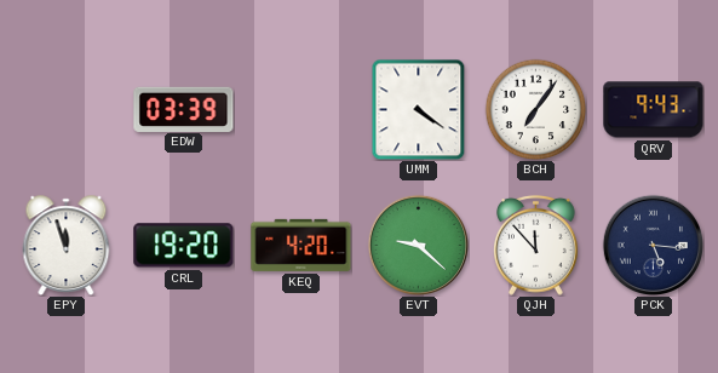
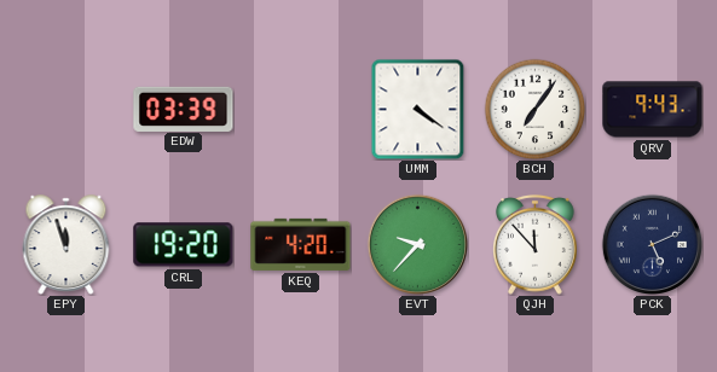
EVT: 9:22 -> 9:37 (417, 244)
PCK: 5:16 -> 5:11 (652, 244)
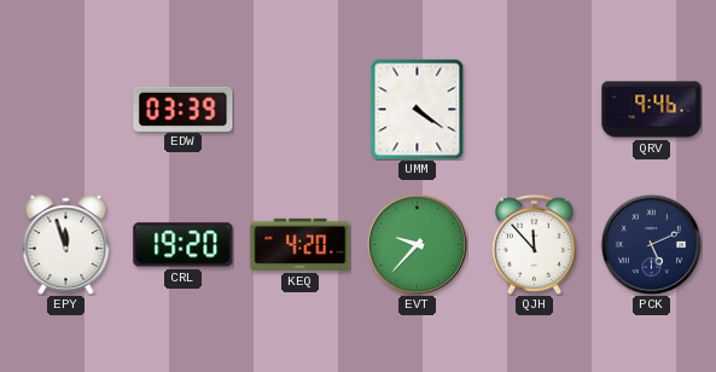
BCH: 7:06 -> none (534, 109)
QRV: 9:43 -> 9:46 (652, 110)
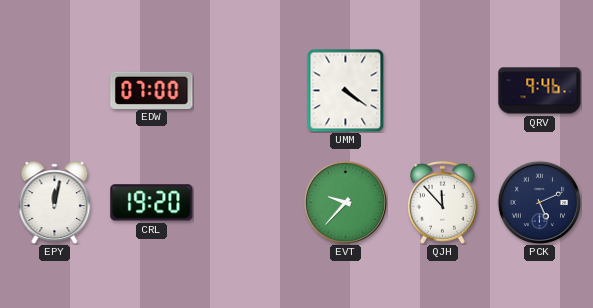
EDW: 03:39 -> 07:00 (152, 90)
EPY: 11:57 -> 12:02 (55, 202)
KEQ: 4:20 -> none (301, 244)
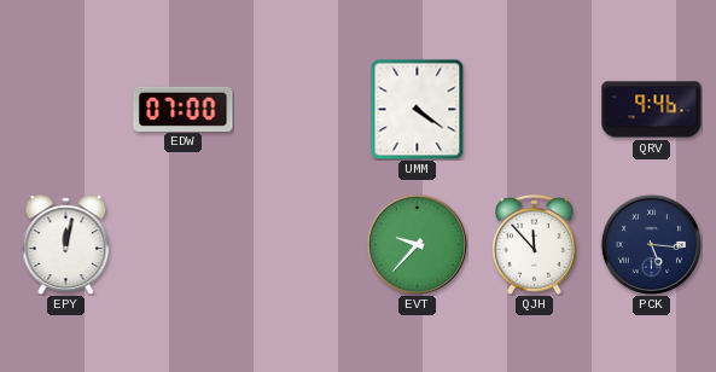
CRL: 19:20 -> none (152, 203)
PCK: 5:11 -> 5:16 (651, 244)
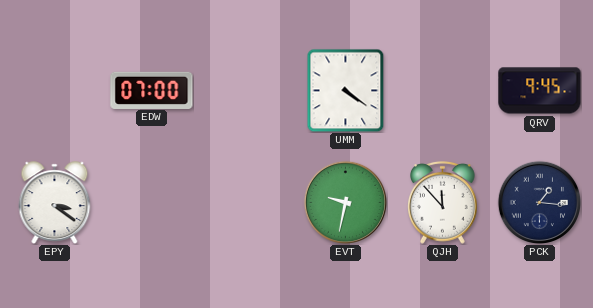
QRV: 9:46 -> 9:45 (540, 91)
EPY: 12:02 -> 3:21 (55, 202)
EVT: 9:37 -> 9:32 (345, 202)
PCK: 5:16 -> 1:16 (539, 202)
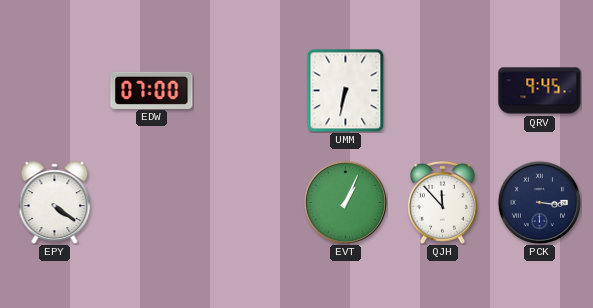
UMM: 4:21 -> 6:32 (346, 90)
EPY: 3:21 -> 4:21 (55, 202)
EVT: 9:32 -> 1:04 (345, 202)
PCK: 1:16 -> 3:16 (539, 202)
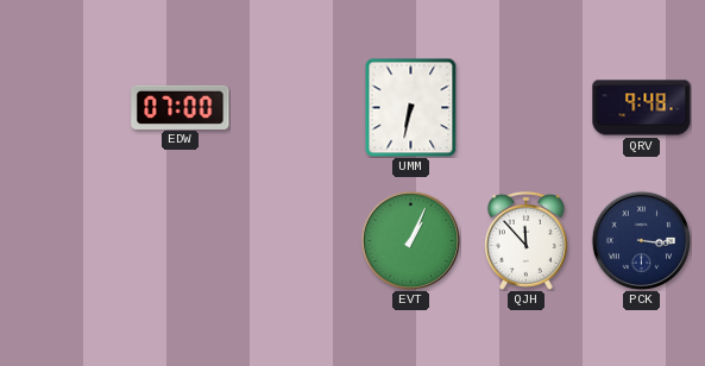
QRV: 9:45 -> 9:48 (642, 108)
EPY: 4:21 -> none (55, 202)
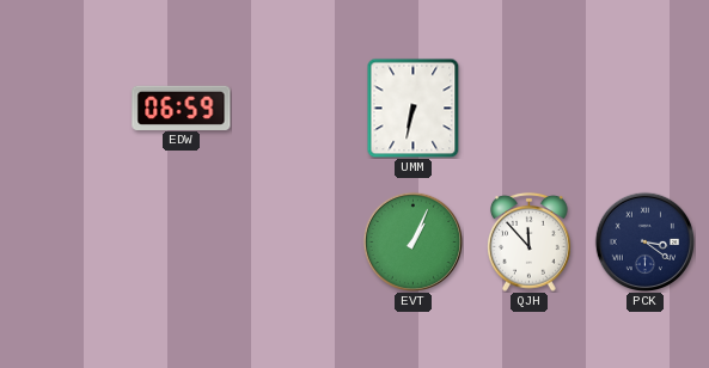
EDW: 07:00 -> 06:59 (182, 108)
QRV: 9:48 -> none (642, 108)
PCK: 3:16 -> 3:21 (644, 241)
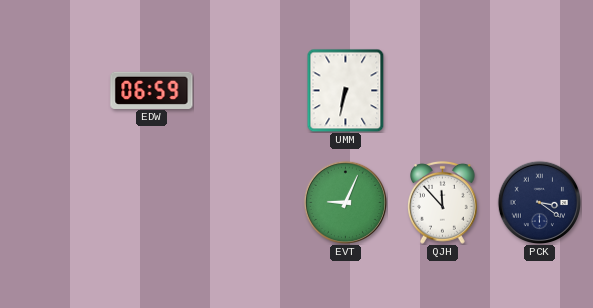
EVT: 1:04 -> 9:04 (345, 202)
